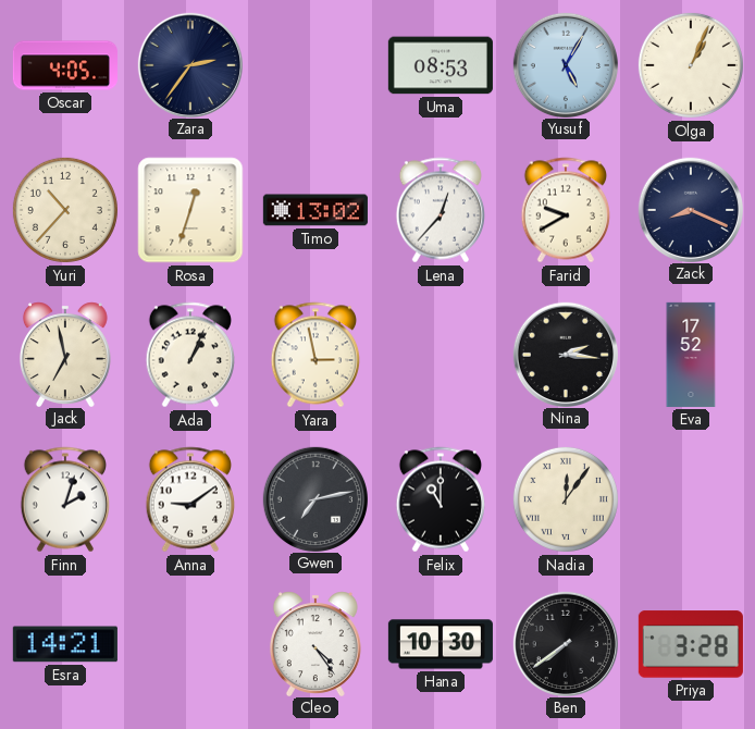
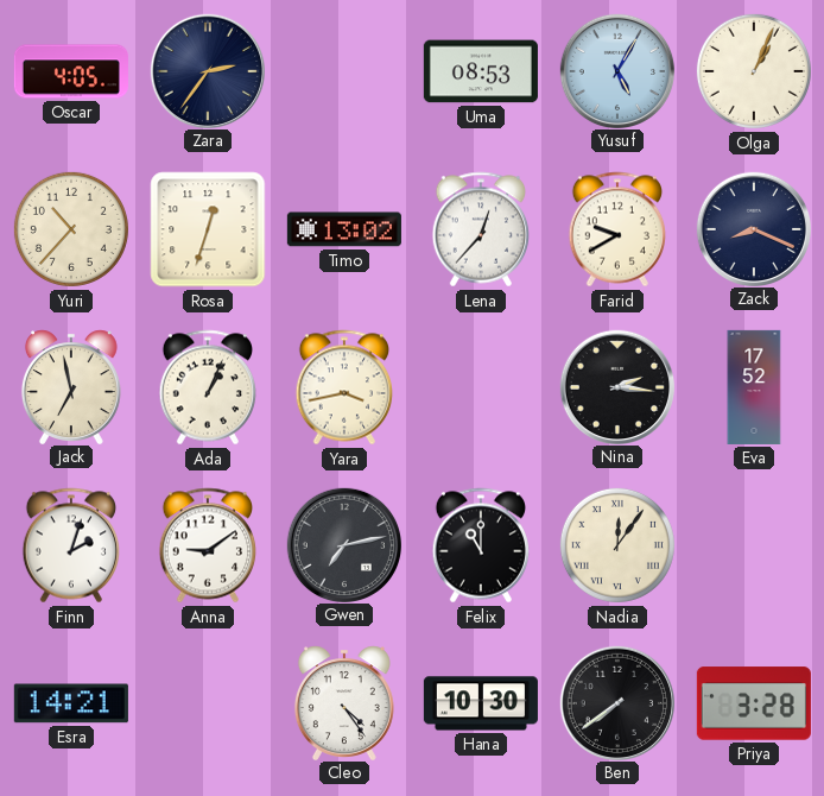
Yara: 2:58 -> 3:43 (343, 387)
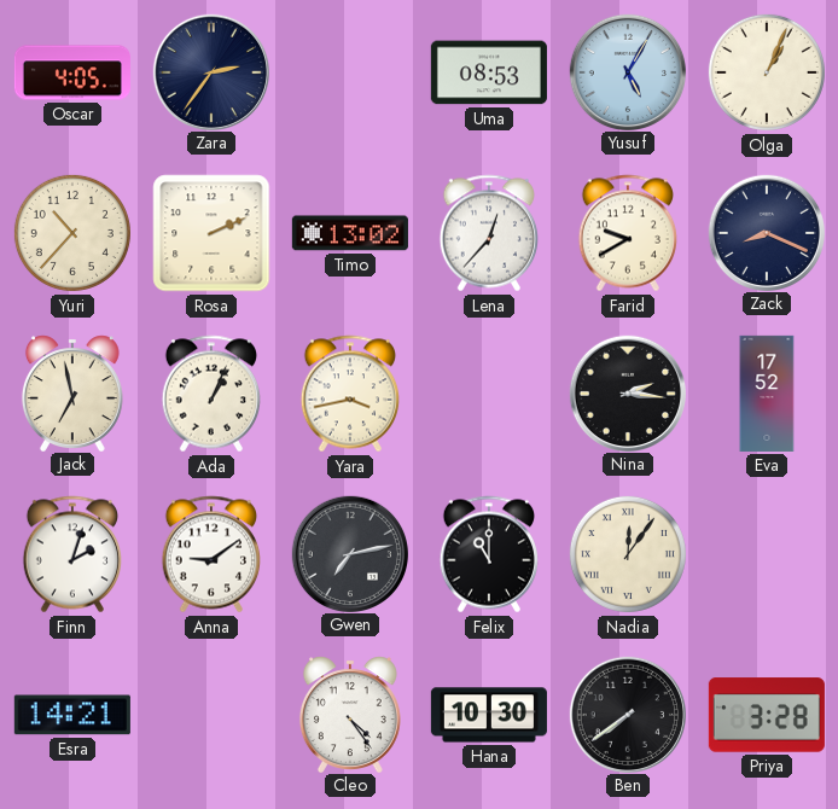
Rosa: 12:33 -> 2:11 (211, 233)
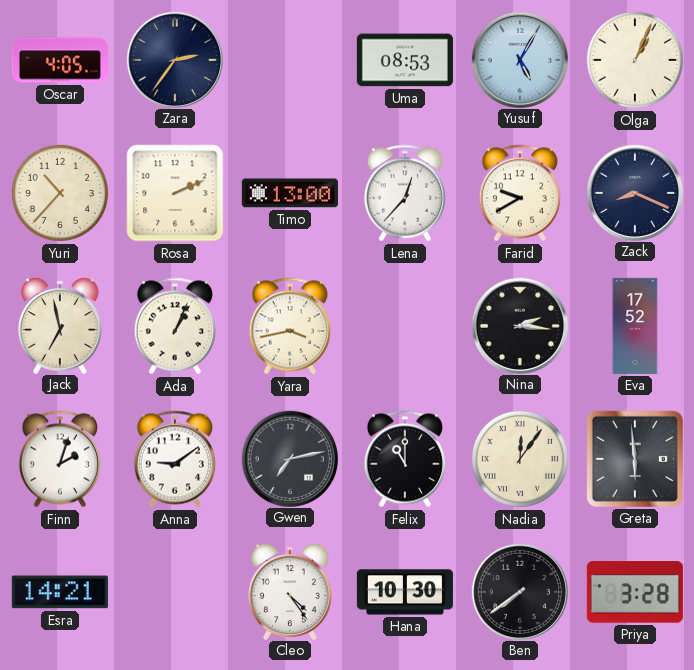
Timo: 13:02 -> 13:00 (290, 193)
Greta: none -> 5:59 (635, 459)
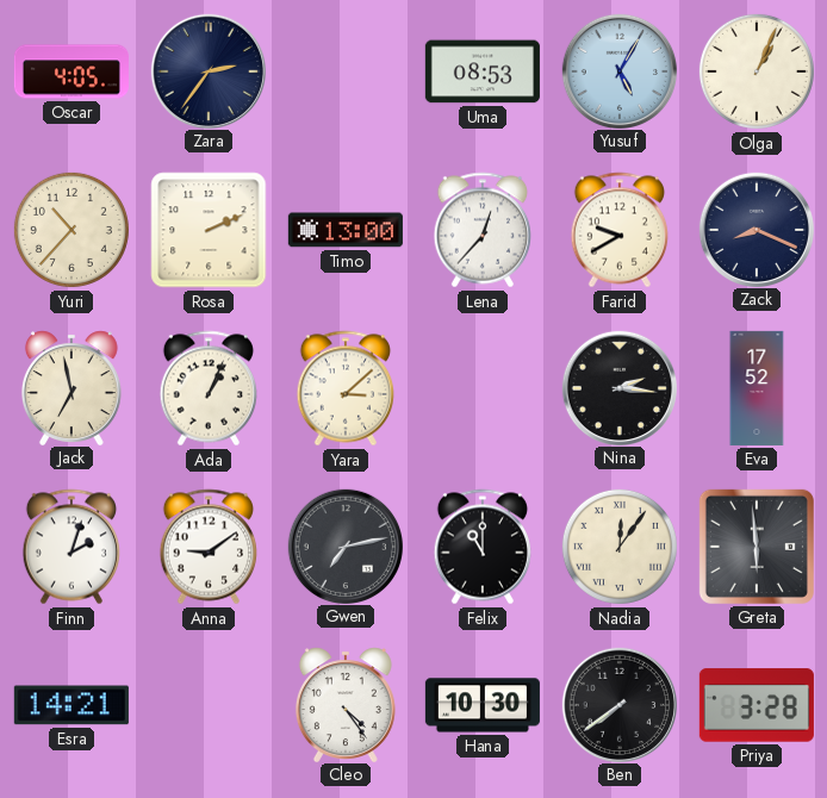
Yara: 3:43 -> 3:08 (344, 388)
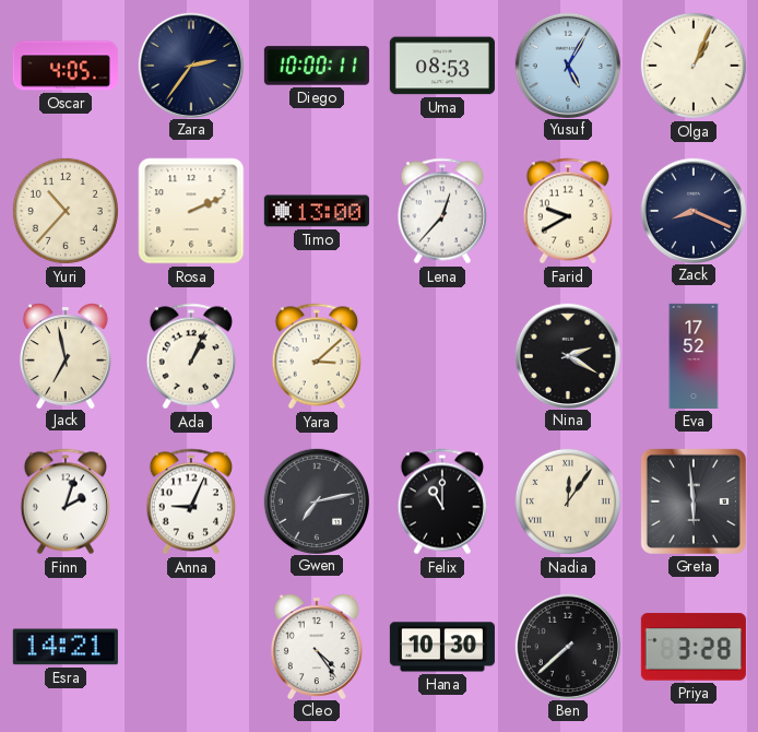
Diego: none -> 10:00 (317, 66)
Nina: 2:16 -> 2:20 (567, 355)
Anna: 9:09 -> 9:04 (190, 501)
Ben: 7:39 -> 7:38 (567, 646)
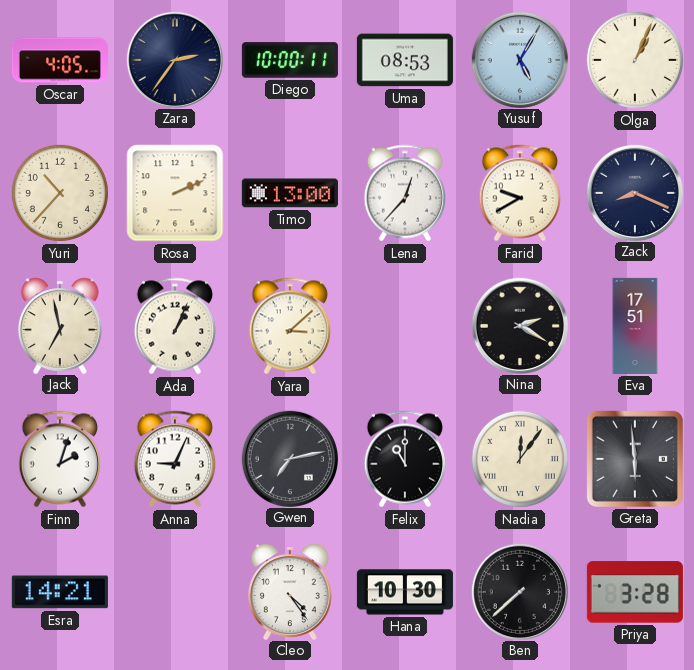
Eva: 17:52 -> 17:51 (635, 326)
